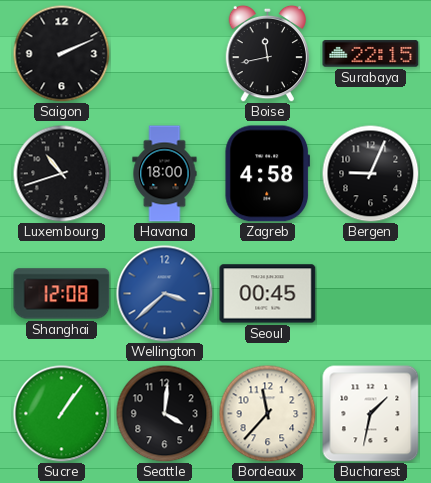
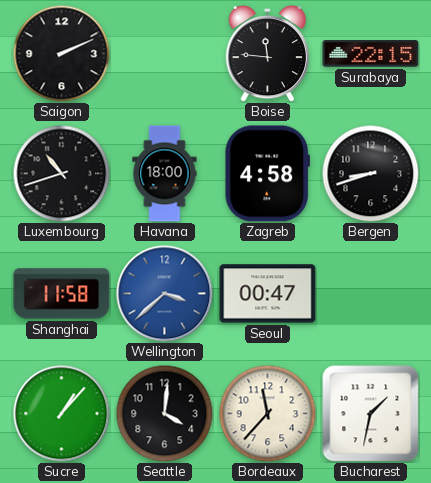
Boise: 11:43 -> 11:46 (268, 53)
Bergen: 9:04 -> 8:42 (370, 173)
Shanghai: 12:08 -> 11:58 (62, 294)
Seoul: 00:45 -> 00:47 (268, 294)
Sucre: 1:06 -> 1:07 (62, 414)
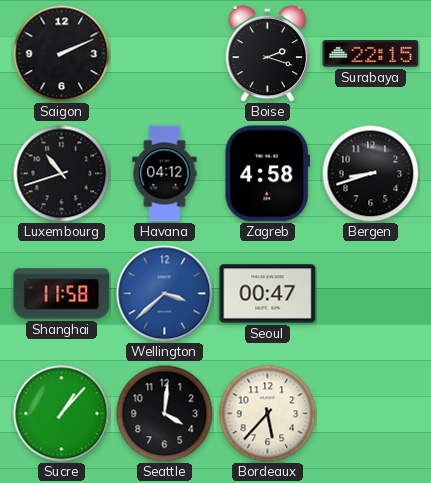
Boise: 11:46 -> 2:18 (268, 53)
Havana: 18:00 -> 04:12 (165, 174)
Bordeaux: 11:37 -> 5:37 (267, 413)
Bucharest: 1:32 -> none (371, 414)
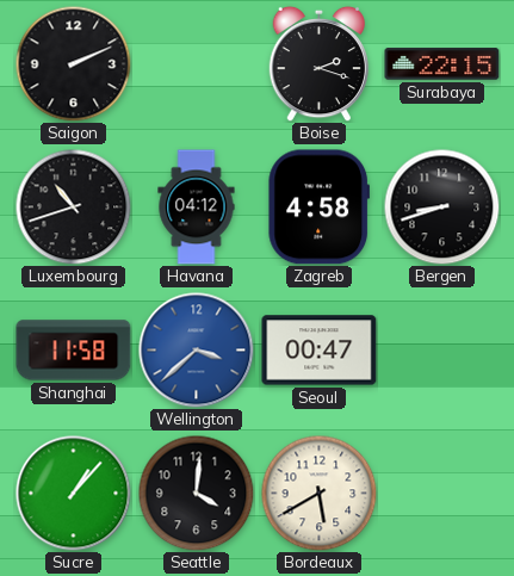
Bordeaux: 5:37 -> 5:40 (318, 493)
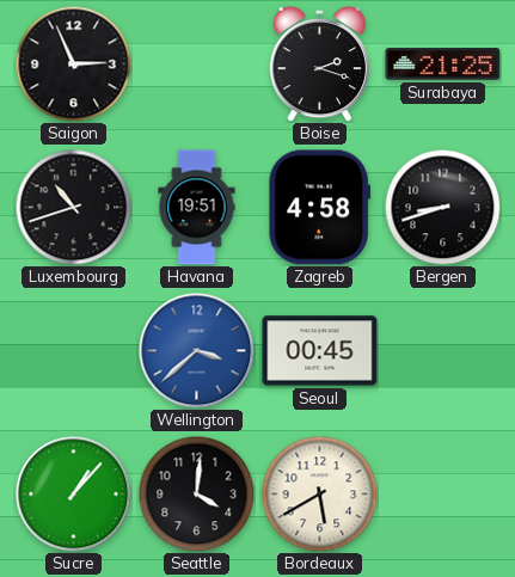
Saigon: 2:11 -> 2:56 (73, 63)
Surabaya: 22:15 -> 21:25 (443, 65)
Havana: 04:12 -> 19:51 (197, 208)
Shanghai: 11:58 -> none (74, 351)
Seoul: 00:47 -> 00:45 (320, 351)
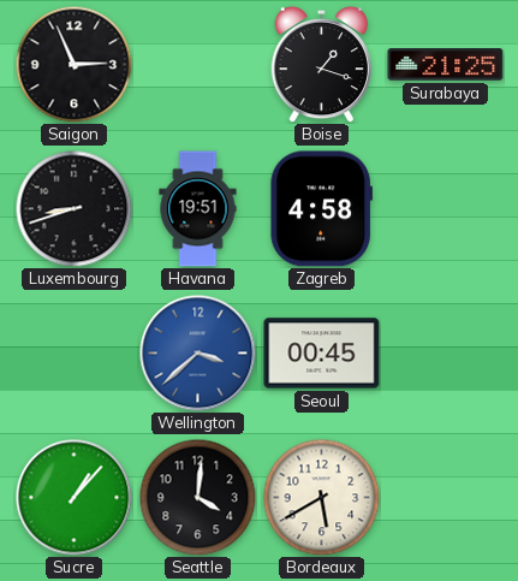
Boise: 2:18 -> 1:18 (322, 64)
Luxembourg: 10:42 -> 8:42 (73, 208)
Bergen: 8:42 -> none (442, 207)
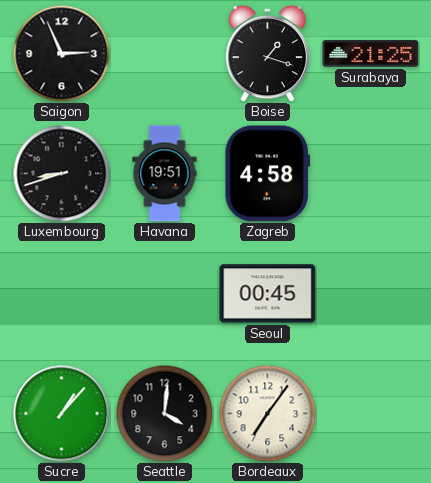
Wellington: 3:38 -> none (198, 354)
Bordeaux: 5:40 -> 7:06 (267, 413)
